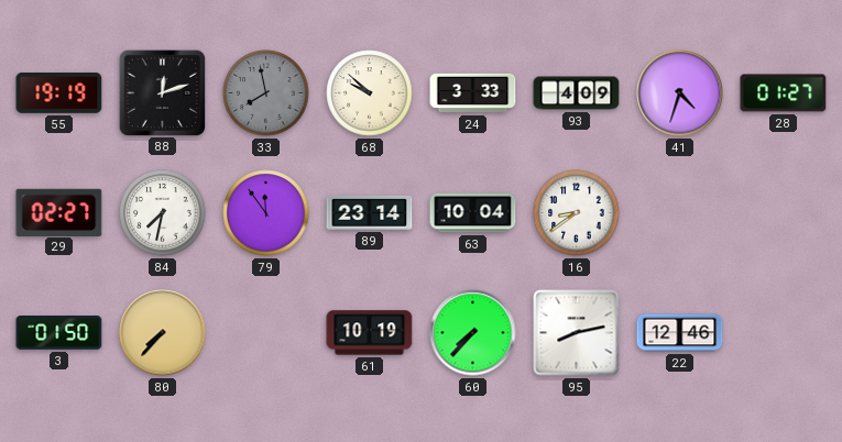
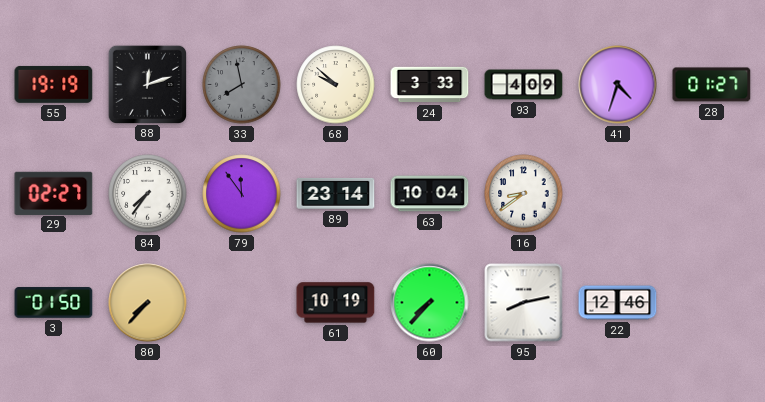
84: 7:32 -> 7:36 (148, 194)
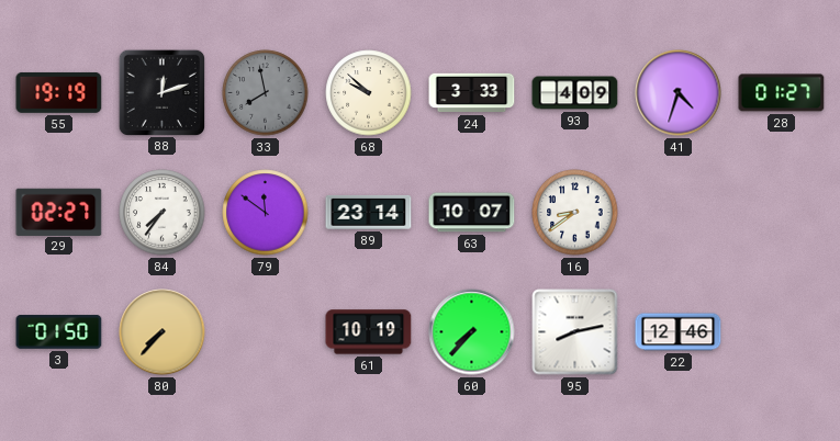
79: 11:54 -> 11:51 (266, 213)
63: 10:04 -> 10:07 (472, 213)
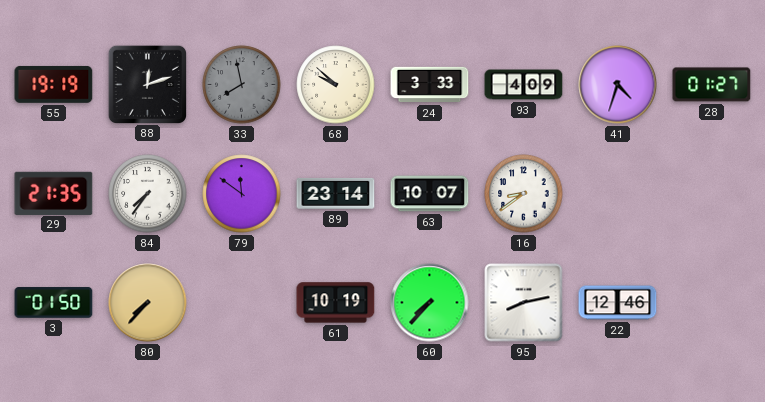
29: 02:27 -> 21:35 (54, 193)
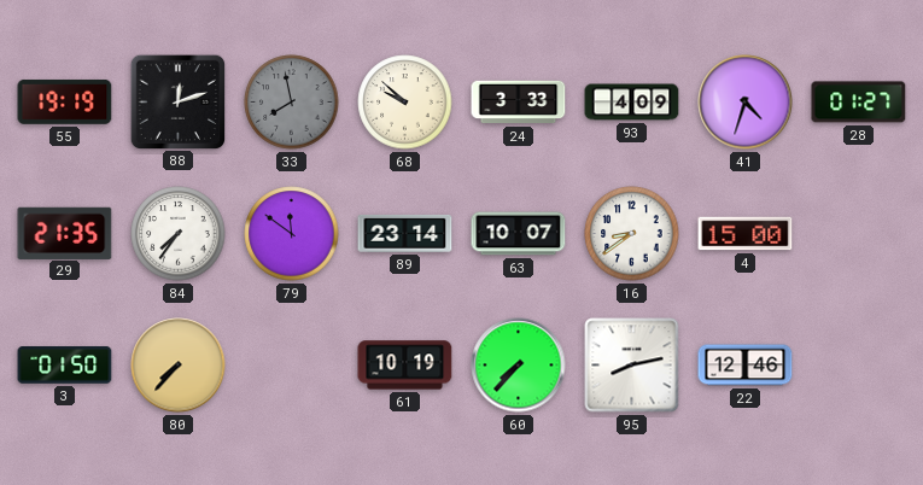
4: none -> 15:00 (746, 234)
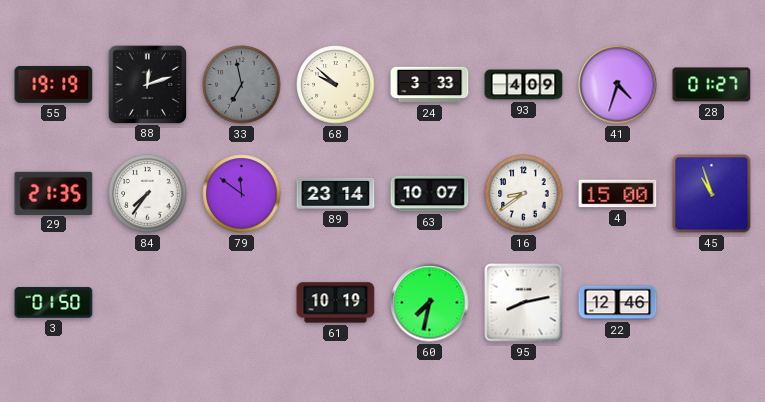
33: 7:58 -> 6:58 (242, 85)
45: none -> 10:57 (712, 194)
80: 7:37 -> none (179, 366)
60: 7:37 -> 7:32 (430, 303)
